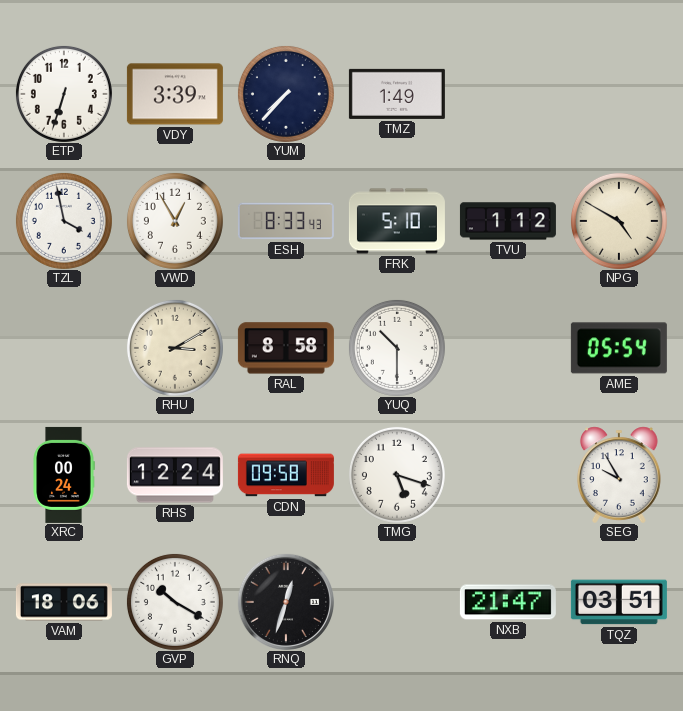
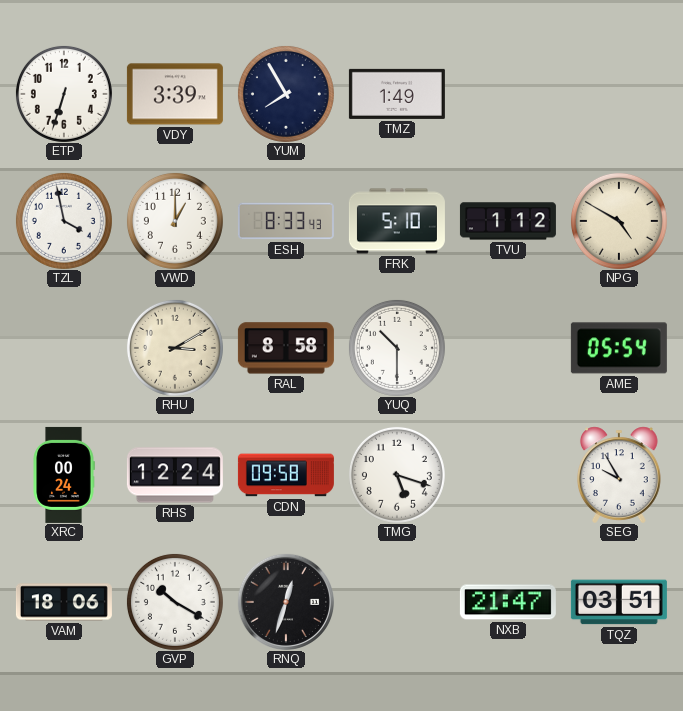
YUM: 7:37 -> 7:55 (286, 94)
VWD: 12:55 -> 1:00 (175, 221)
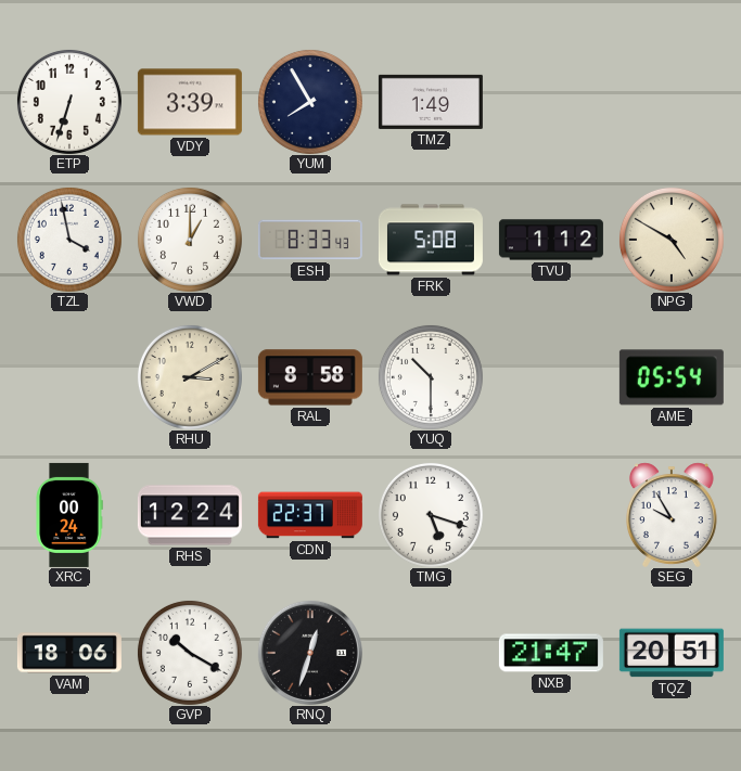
FRK: 5:10 -> 5:08 (431, 240)
CDN: 09:58 -> 22:37 (310, 515)
TQZ: 03:51 -> 20:51 (672, 653)
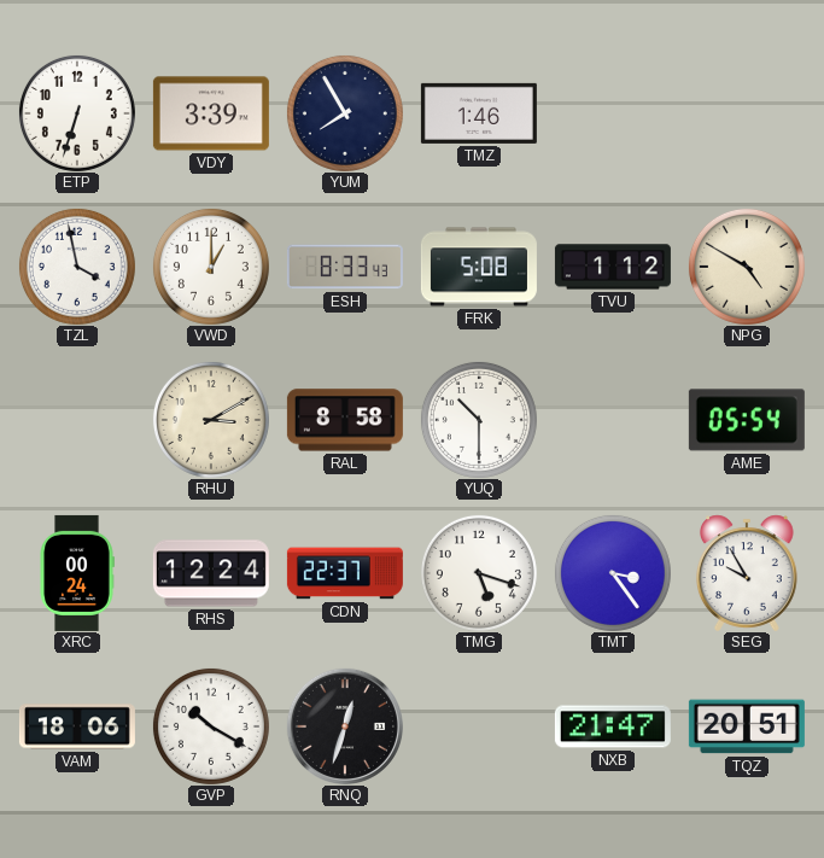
TMZ: 1:49 -> 1:46 (479, 113)
TMT: none -> 3:24 (613, 573)
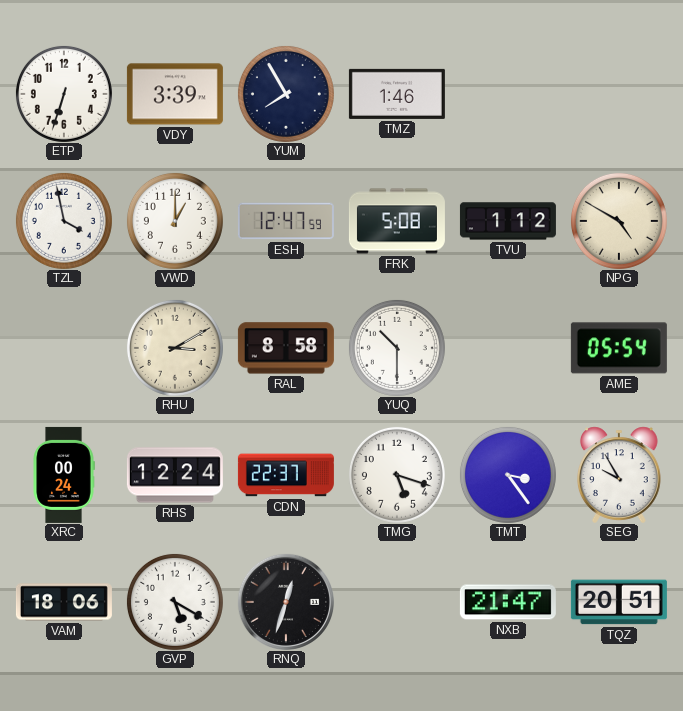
ESH: 8:33 -> 12:47 (286, 221)
GVP: 10:20 -> 5:20 (175, 602)
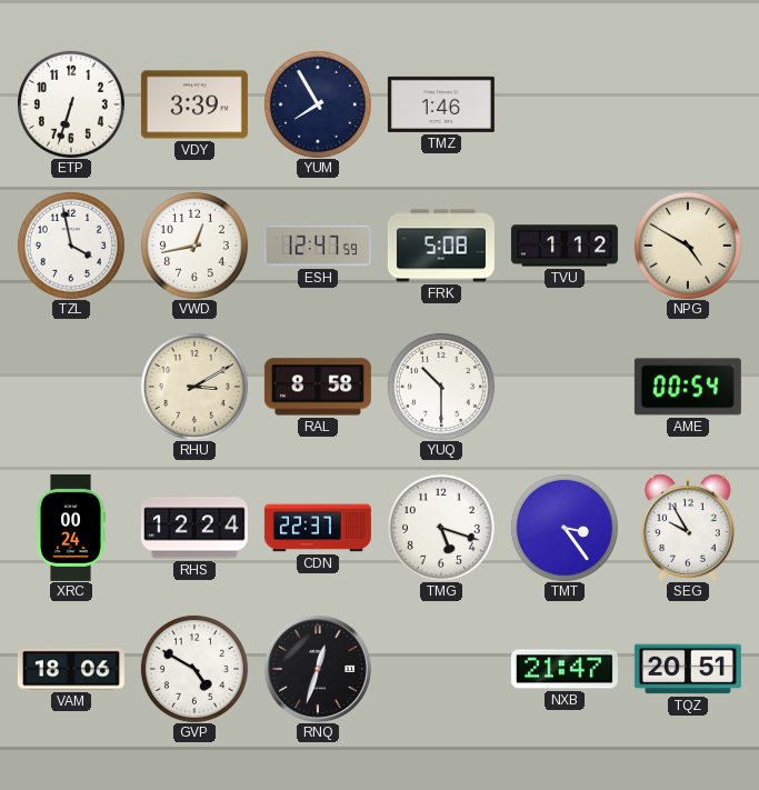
VWD: 1:00 -> 12:43 (194, 246)
AME: 05:54 -> 00:54 (688, 387)
GVP: 5:20 -> 4:50 (194, 669)
